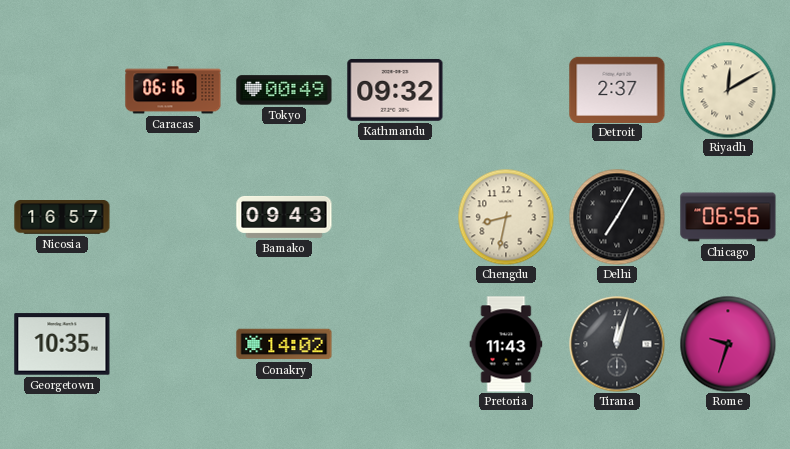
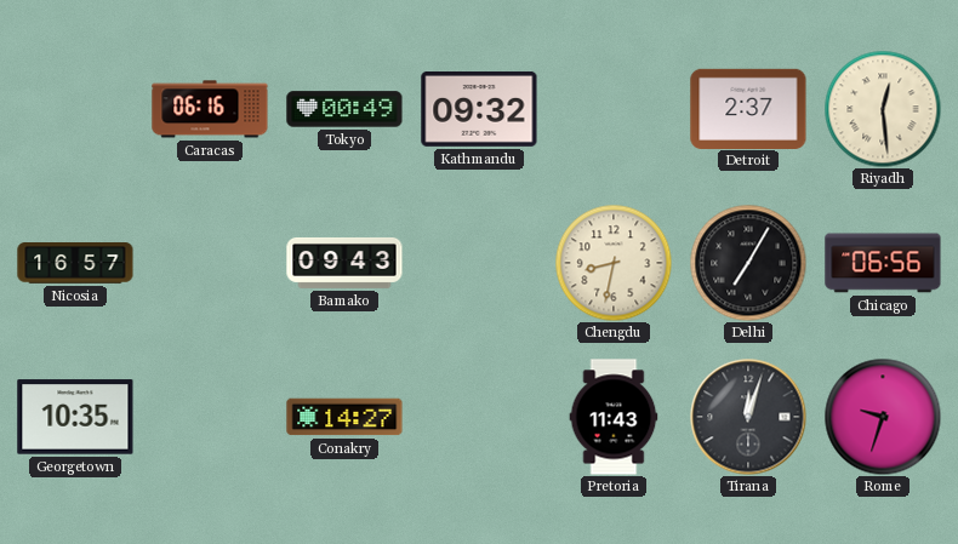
Riyadh: 12:10 -> 12:29 (883, 109)
Conakry: 14:02 -> 14:27 (344, 417)
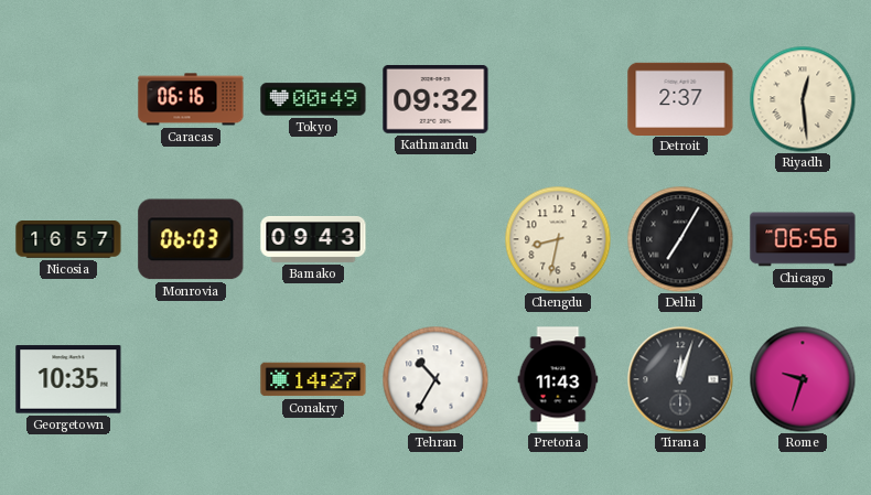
Monrovia: none -> 06:03 (191, 239)
Tehran: none -> 10:35 (436, 379)
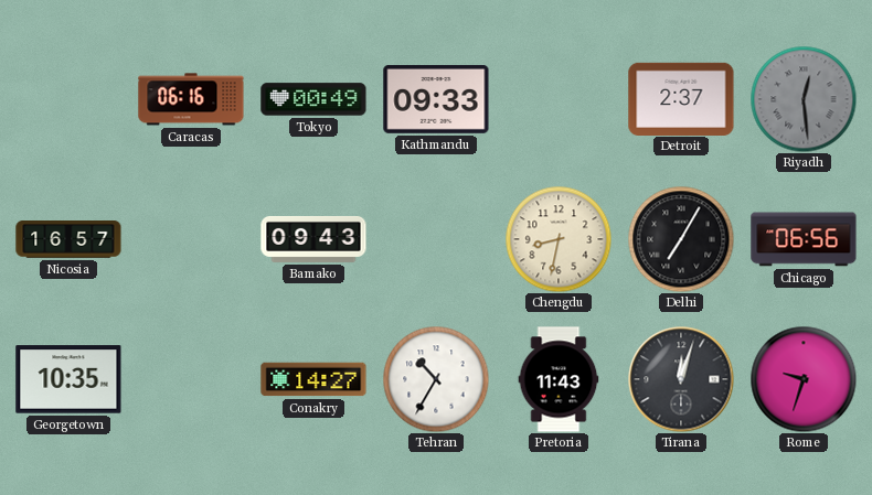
Kathmandu: 09:32 -> 09:33 (436, 99)
Riyadh dial: cream -> grey (804, 99)
Monrovia: 06:03 -> none (191, 239)
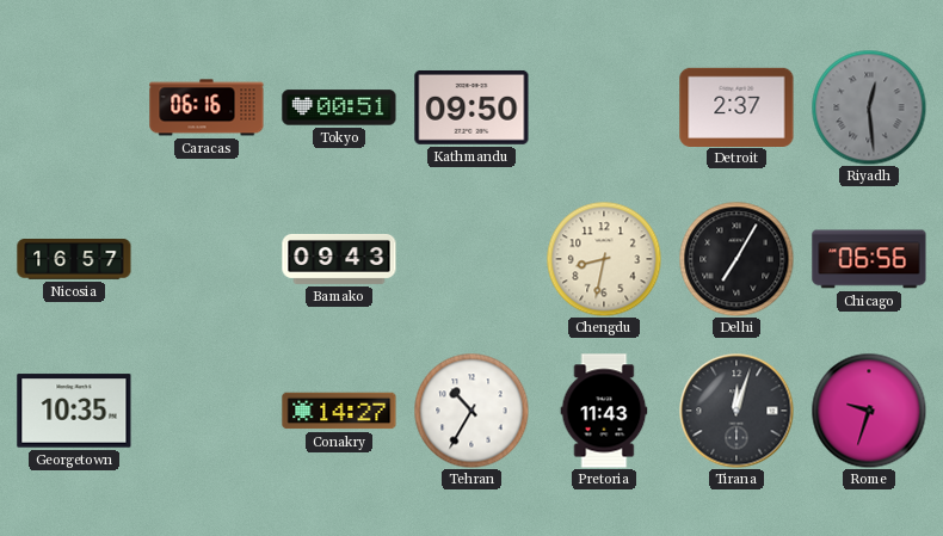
Tokyo: 00:49 -> 00:51 (339, 107)
Kathmandu: 09:33 -> 09:50 (471, 107)
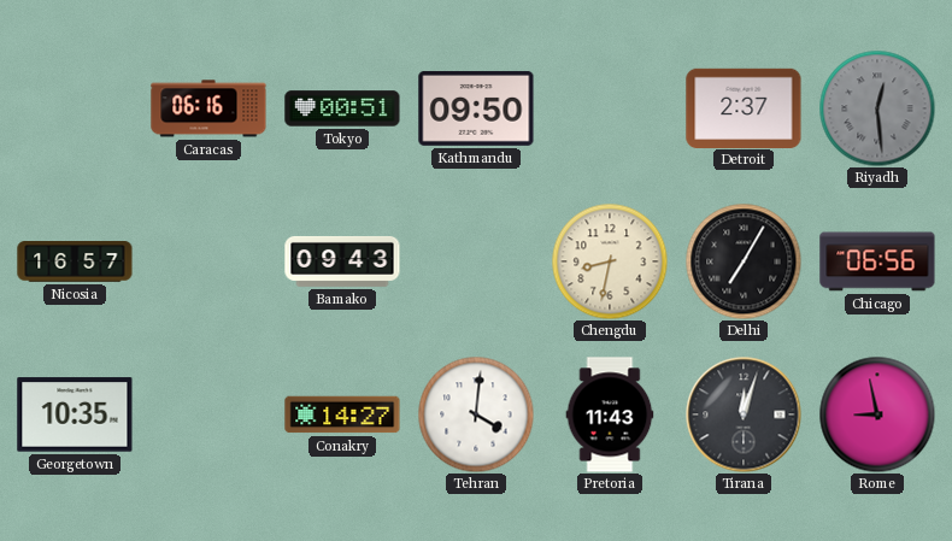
Tehran: 10:35 -> 4:01 (476, 414)
Rome: 9:33 -> 8:58 (877, 414)
